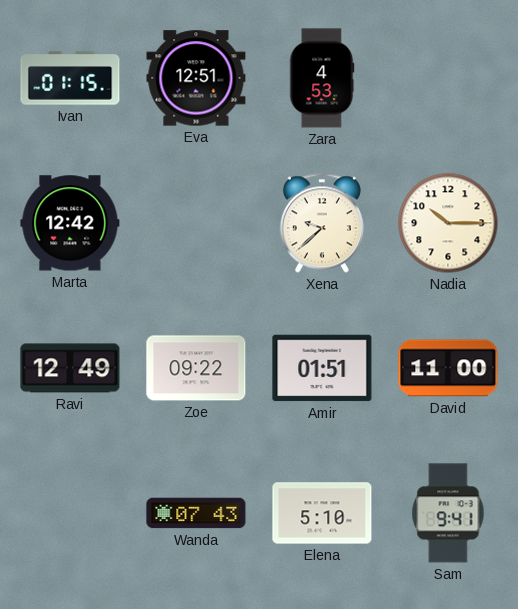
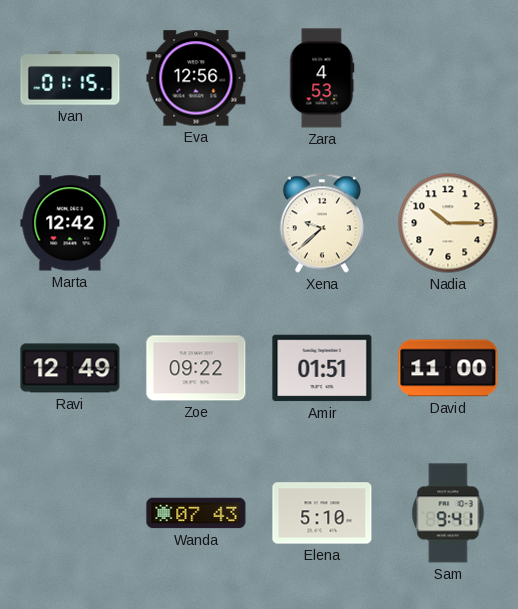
Eva: 12:51 -> 12:56 (196, 78)
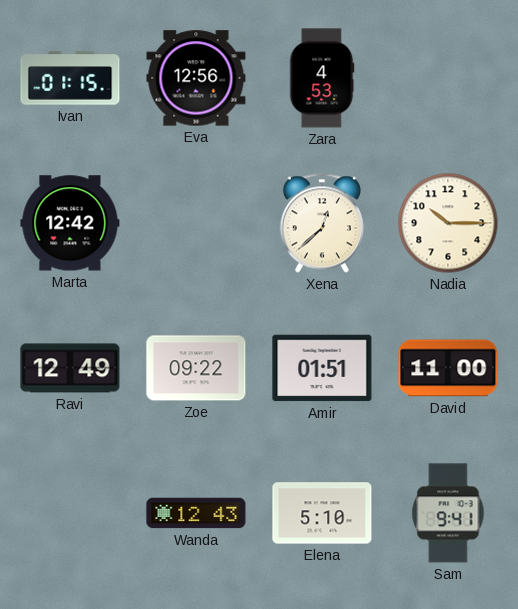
Xena: 9:38 -> 12:38 (322, 223)
Wanda: 07:43 -> 12:43 (196, 513)
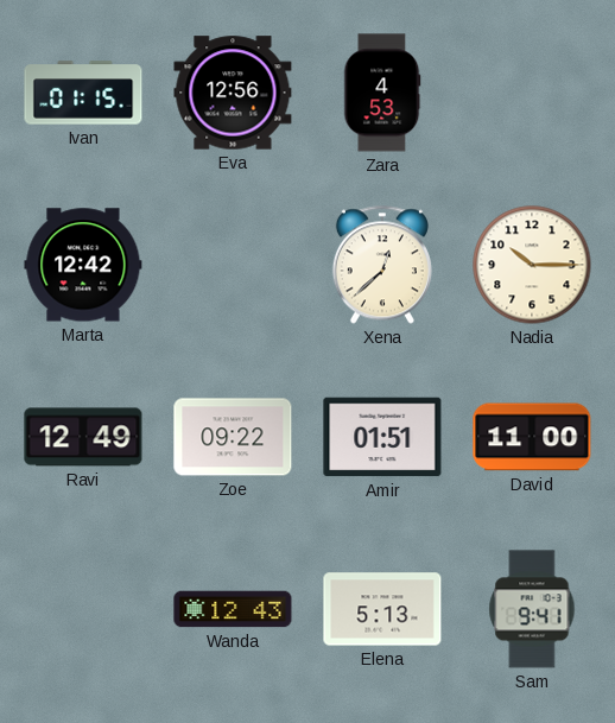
Elena: 5:10 -> 5:13 (382, 609)
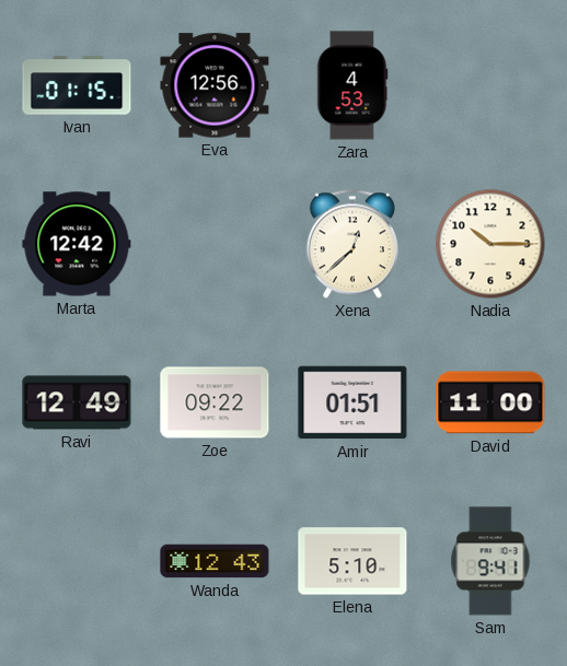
Elena: 5:13 -> 5:10 (352, 561)
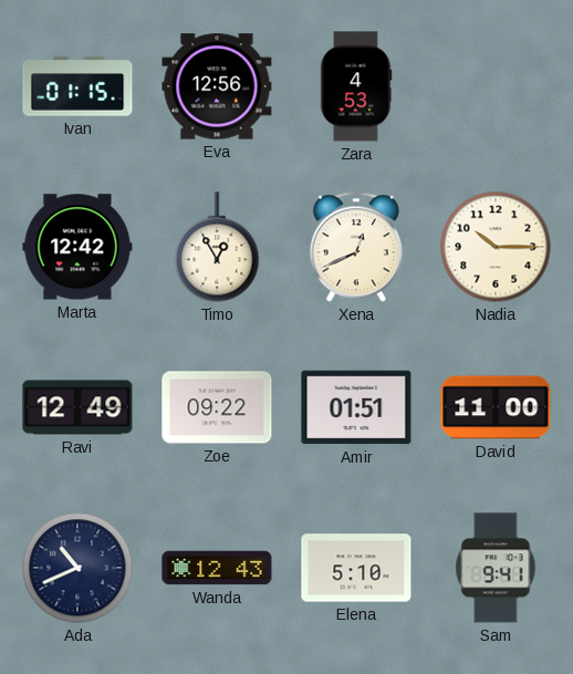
Timo: none -> 12:55 (217, 247)
Xena: 12:38 -> 12:41 (356, 247)
Ada: none -> 10:41 (77, 568)
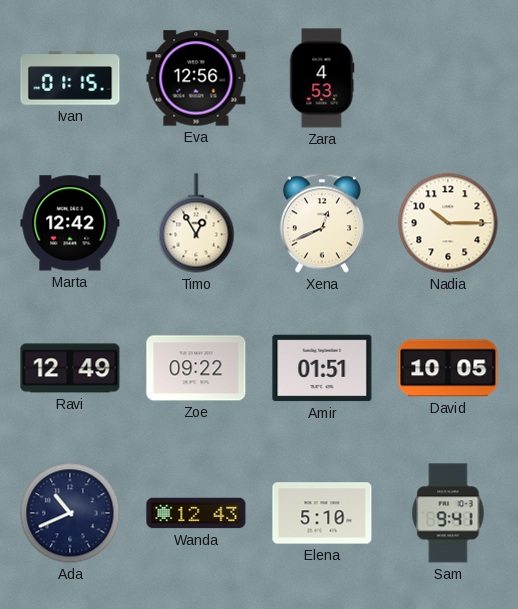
David: 11:00 -> 10:05 (448, 368)
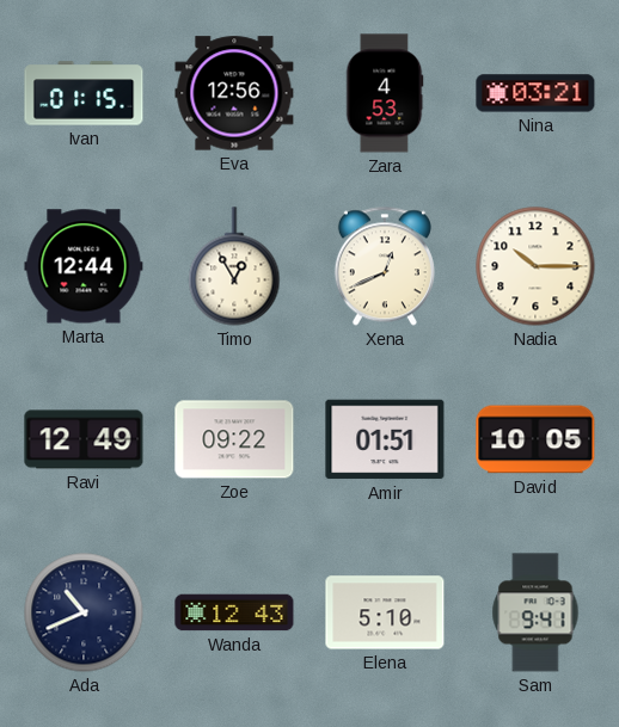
Nina: none -> 03:21 (535, 93)
Marta: 12:42 -> 12:44 (84, 266)
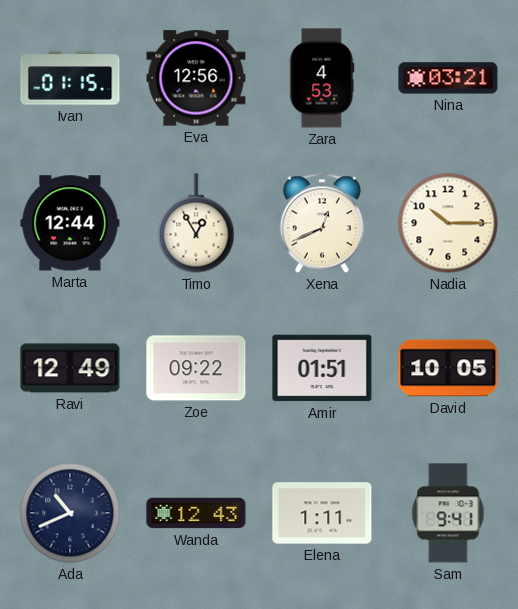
Elena: 5:10 -> 1:11 (322, 513)
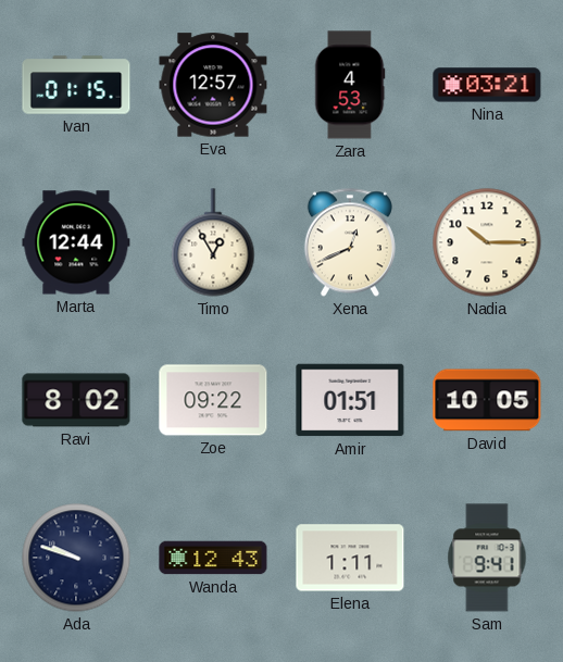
Eva: 12:56 -> 12:57 (213, 85)
Ravi: 12:49 -> 8:02 (76, 400)
Ada: 10:41 -> 9:48 (76, 558)
